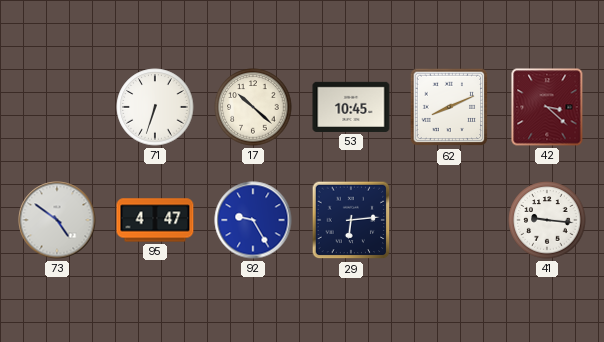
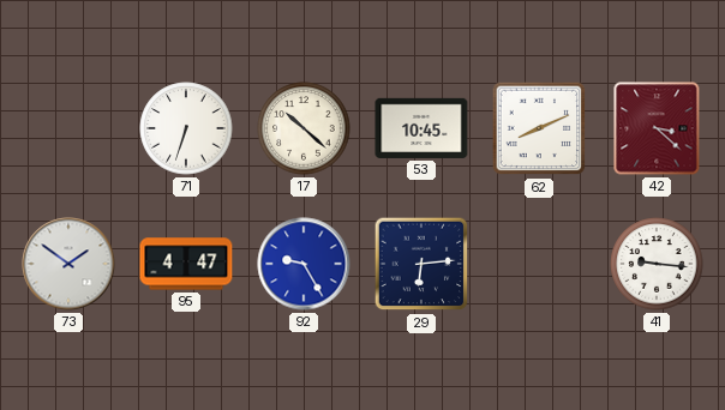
73: 4:51 -> 1:51 (68, 264)
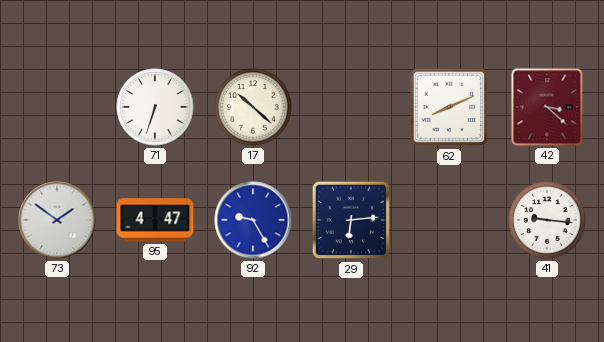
53: 10:45 -> none (421, 128)
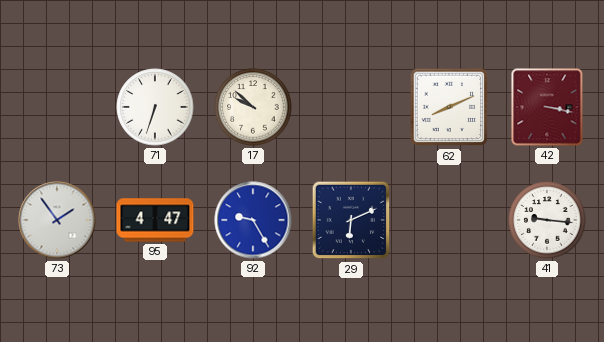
17: 10:22 -> 9:52 (253, 107)
42: 3:22 -> 3:17 (547, 107)
73: 1:51 -> 1:54 (57, 220)
29: 6:14 -> 6:11 (351, 220)
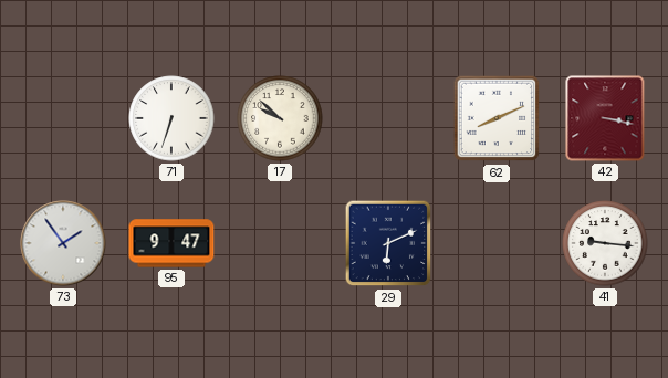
95: 4:47 -> 9:47 (171, 243)
92: 9:25 -> none (253, 220)
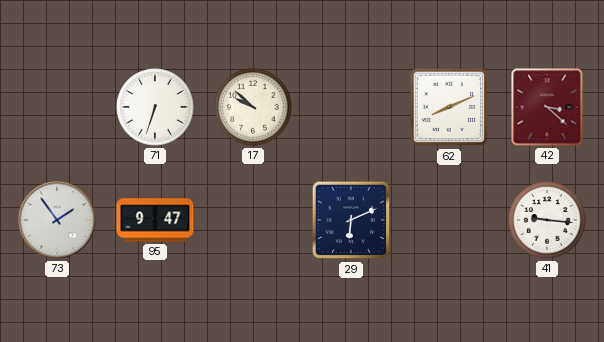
42: 3:17 -> 3:22 (547, 107)
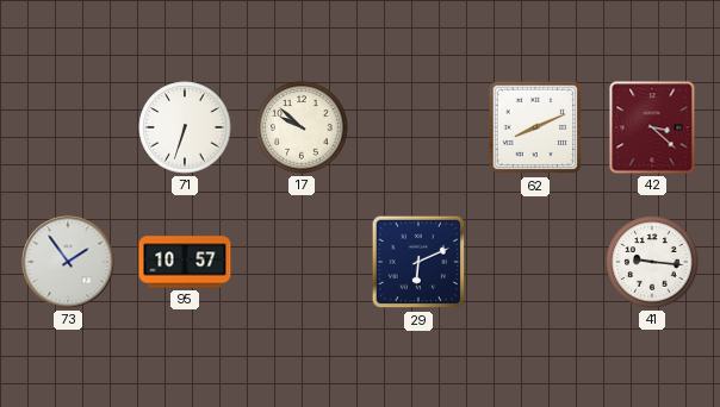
95: 9:47 -> 10:57 (185, 262)
